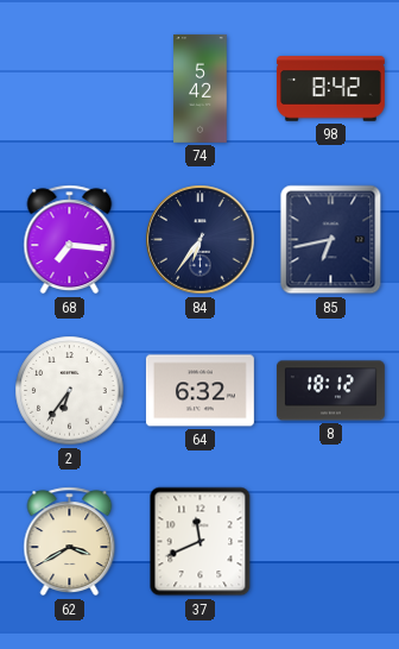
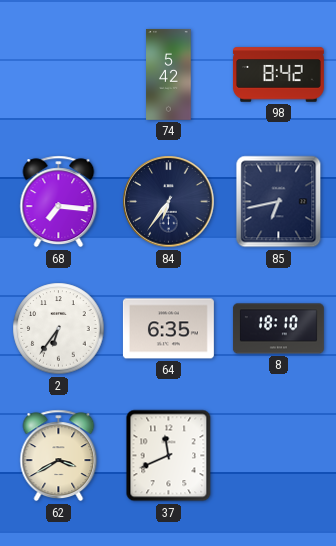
64: 6:32 -> 6:35 (168, 329)
8: 18:12 -> 18:10 (278, 329)
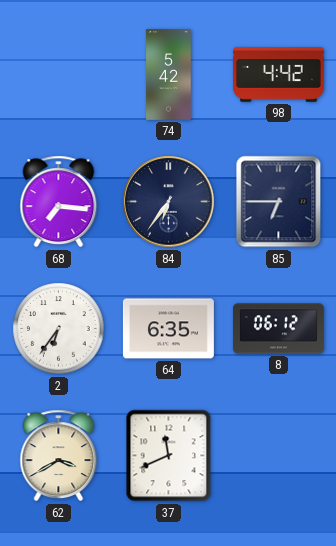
98: 8:42 -> 4:42 (278, 75)
85: 6:43 -> 6:45 (279, 202)
8: 18:10 -> 06:12 (278, 329)
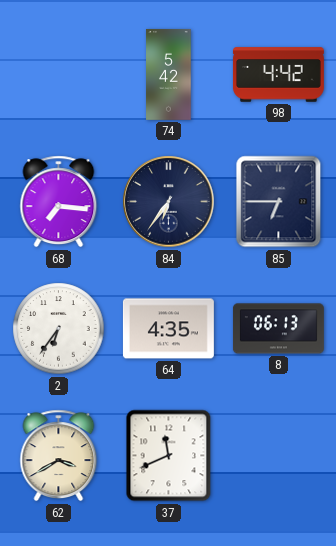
64: 6:35 -> 4:35 (168, 329)
8: 06:12 -> 06:13 (278, 329)
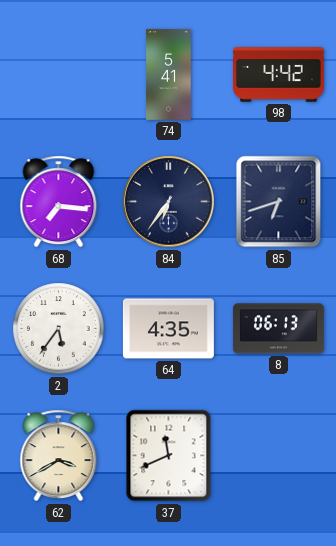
74: 5:42 -> 5:41 (169, 74)
85: 6:45 -> 6:42 (279, 202)
2: 6:36 -> 5:36 (59, 329)
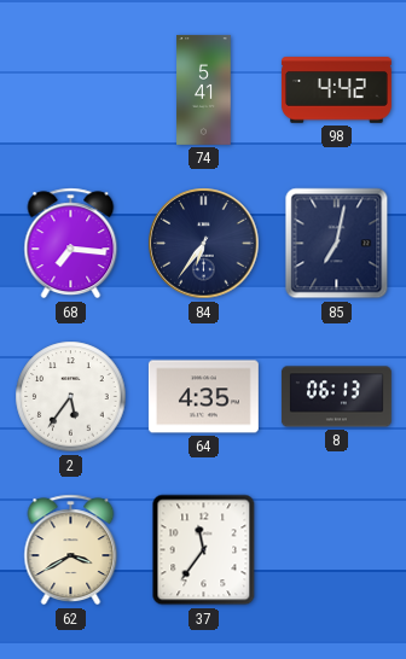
85: 6:42 -> 7:02 (337, 244)
37: 11:41 -> 11:36 (204, 550)
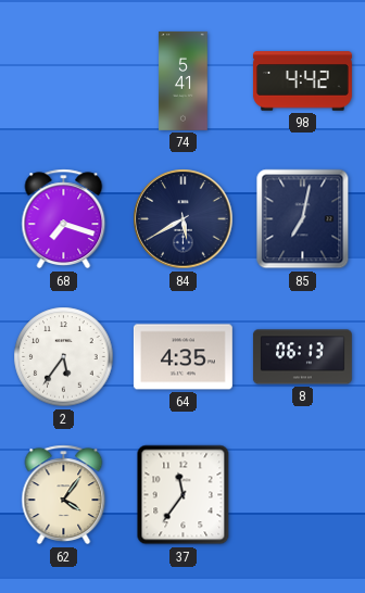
68: 7:16 -> 7:18 (64, 219)
84: 6:36 -> 5:40 (184, 219)
62: 3:40 -> 4:06 (64, 495)
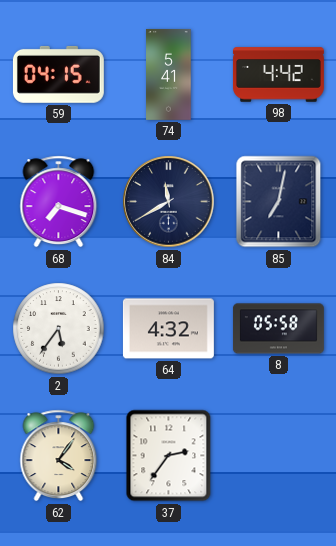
59: none -> 04:15 (58, 74)
84: 5:40 -> 11:40 (169, 202)
64: 4:35 -> 4:32 (168, 329)
8: 06:13 -> 05:58 (278, 329)
37: 11:36 -> 2:36 (169, 456)
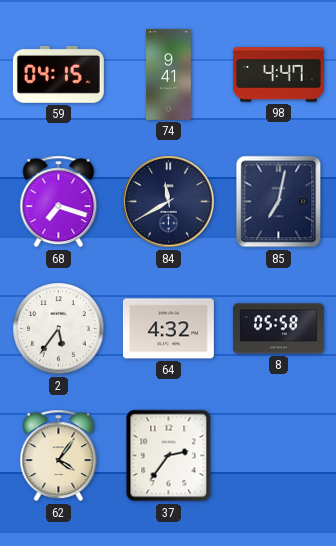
74: 5:41 -> 9:41 (169, 74)
98: 4:42 -> 4:47 (278, 75)
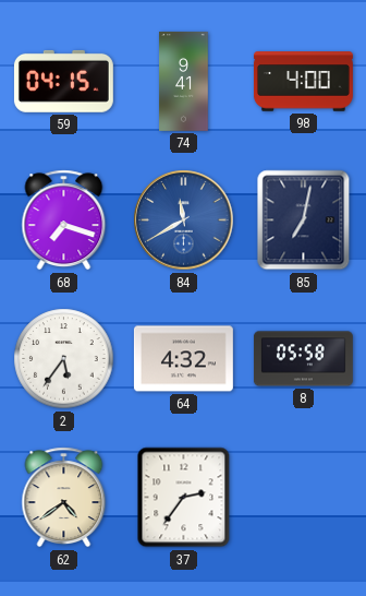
98: 4:47 -> 4:00 (303, 82)
84 dial: navy -> blue (184, 220)
62: 4:06 -> 4:39 (64, 498)
